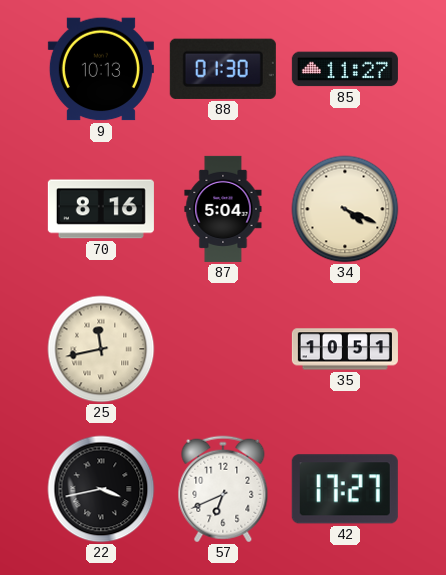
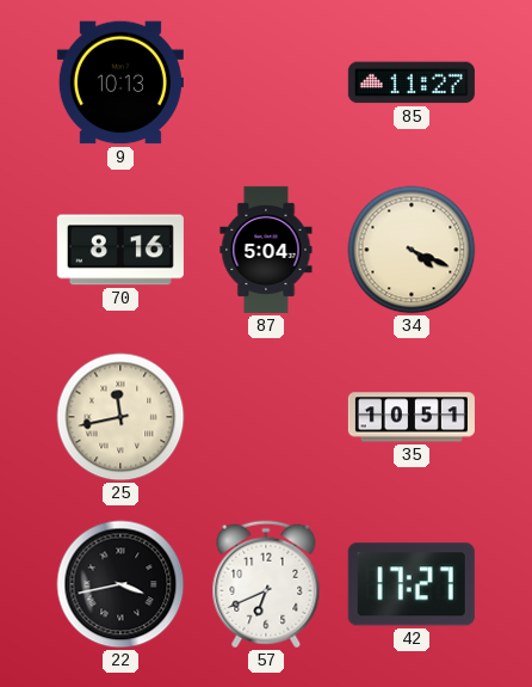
88: 01:30 -> none (223, 69)
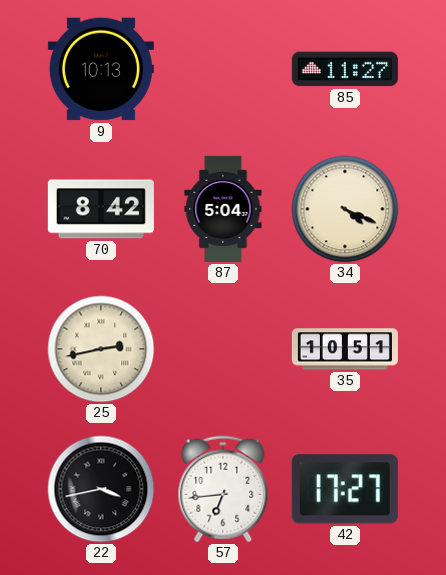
70: 8:16 -> 8:42 (101, 209)
25: 11:43 -> 2:43 (101, 349)
57: 6:41 -> 6:44 (223, 489)
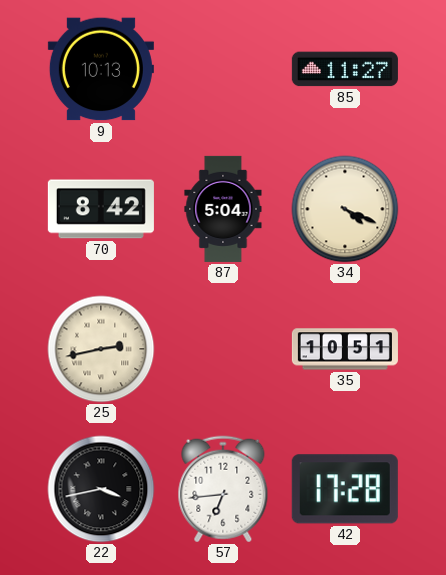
42: 17:27 -> 17:28 (345, 489)
